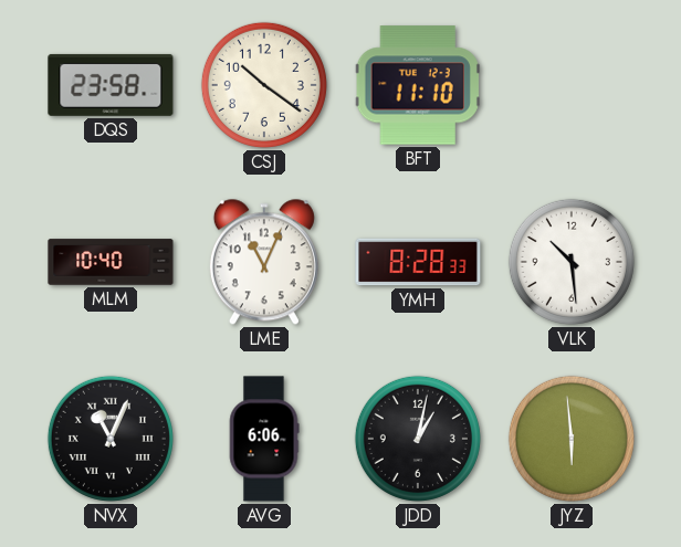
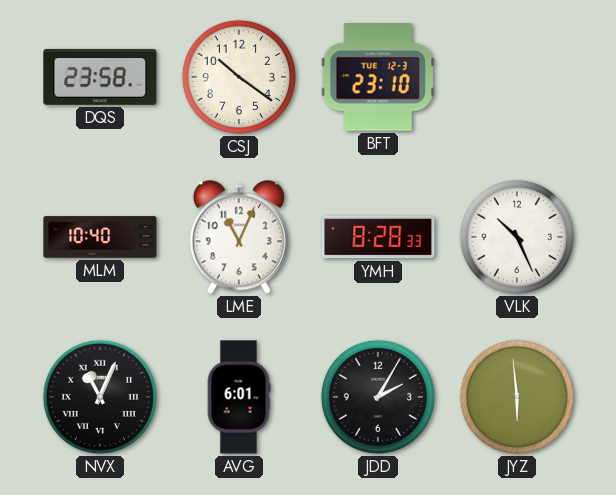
BFT: 11:10 -> 23:10 (378, 77)
VLK: 10:29 -> 10:26 (517, 237)
AVG: 6:06 -> 6:01 (239, 397)
JDD: 1:02 -> 2:05 (378, 397)
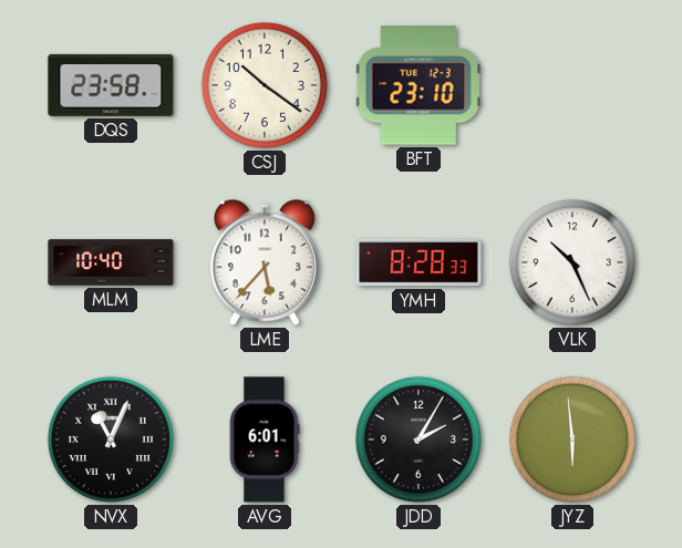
LME: 11:04 -> 5:37 (265, 262)
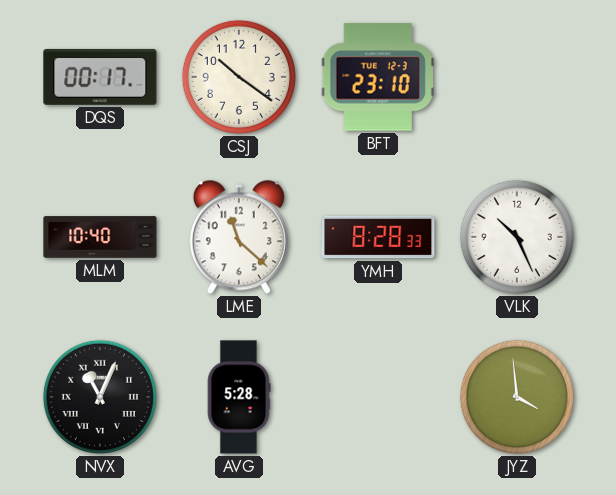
DQS: 23:58 -> 00:17 (100, 77)
LME: 5:37 -> 11:22 (239, 237)
AVG: 6:01 -> 5:28 (239, 397)
JDD: 2:05 -> none (418, 440)
JYZ: 5:59 -> 3:59 (517, 397)
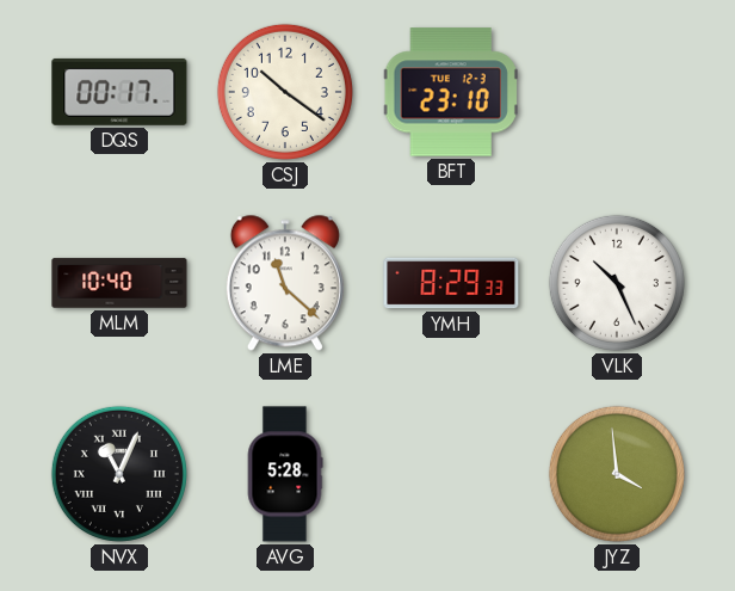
YMH: 8:28 -> 8:29 (451, 283)
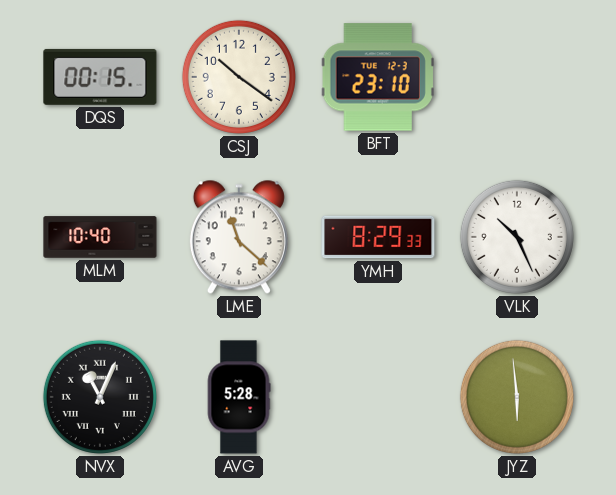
DQS: 00:17 -> 00:15 (100, 77)
JYZ: 3:59 -> 5:59 (517, 397)
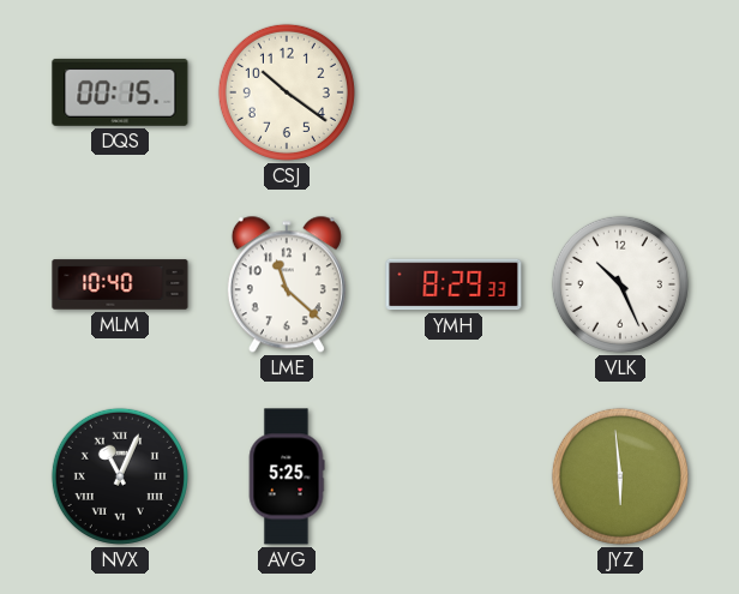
BFT: 23:10 -> none (378, 77)
AVG: 5:28 -> 5:25 (287, 476)
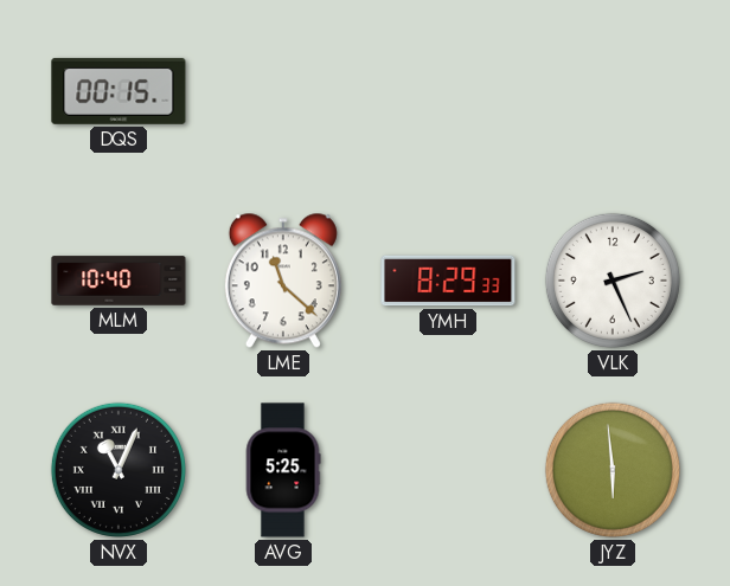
CSJ: 10:21 -> none (287, 92)
VLK: 10:26 -> 2:26 (613, 281)
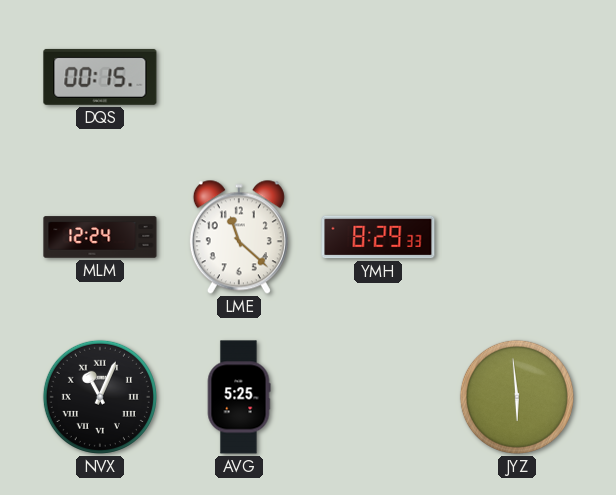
MLM: 10:40 -> 12:24 (100, 237)
VLK: 2:26 -> none (613, 281)
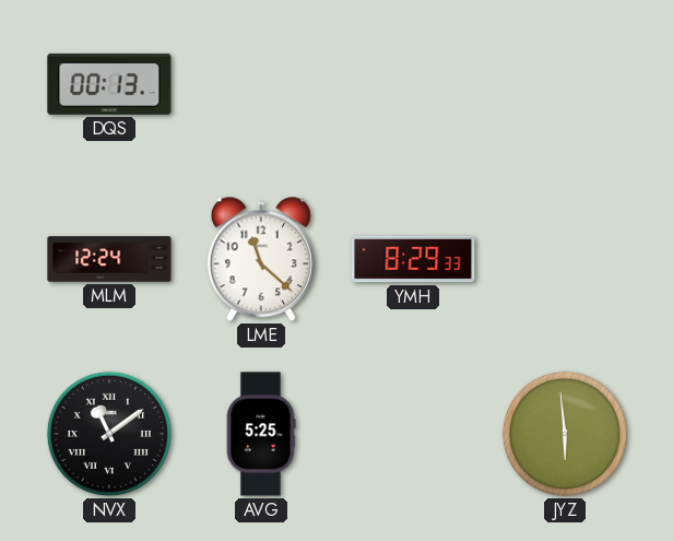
DQS: 00:15 -> 00:13 (109, 84)
NVX: 11:04 -> 11:09 (109, 434)
